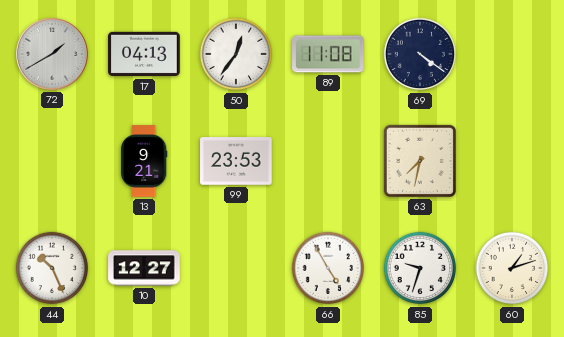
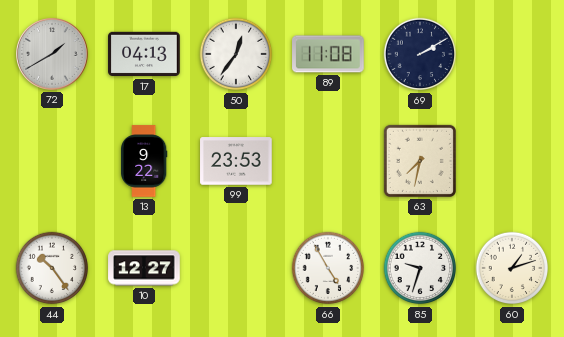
69: 4:21 -> 2:10 (420, 54)
13: 9:21 -> 9:22 (144, 161)
44: 10:26 -> 10:24 (52, 268)
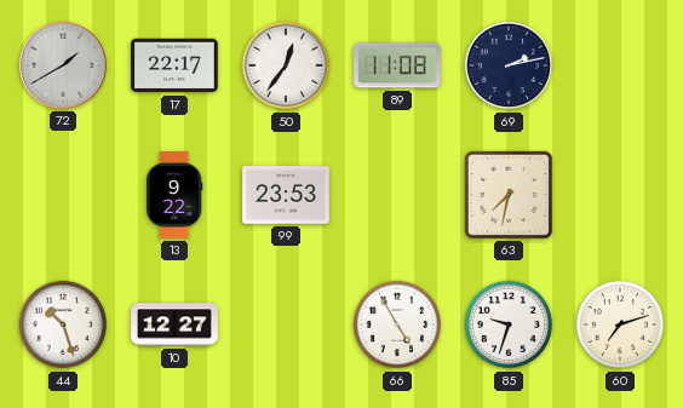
17: 04:13 -> 22:17 (174, 65)
69: 2:10 -> 2:13 (509, 65)
44: 10:24 -> 10:27 (63, 324)
60: 1:12 -> 7:12 (620, 324)
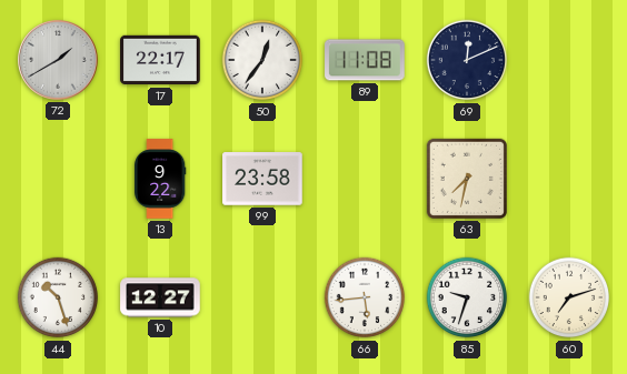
69: 2:13 -> 12:11 (467, 60)
99: 23:53 -> 23:58 (262, 179)
66: 4:55 -> 5:44 (365, 297)
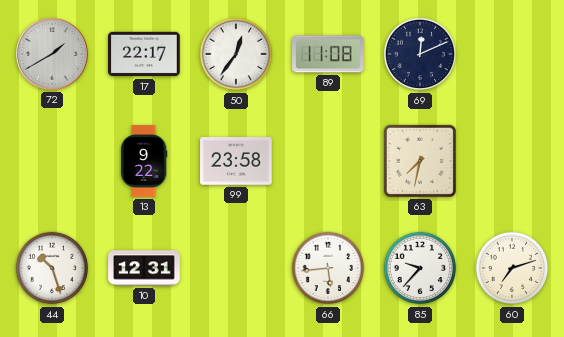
10: 12:27 -> 12:31 (144, 268)
85: 9:33 -> 9:37 (420, 268)
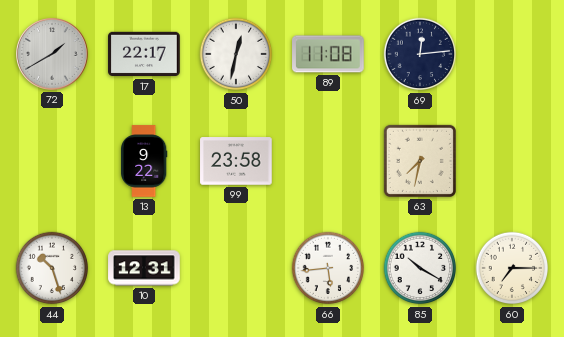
50: 12:36 -> 12:32 (236, 54)
69: 12:11 -> 12:14 (420, 54)
85: 9:37 -> 10:20 (420, 268)
60: 7:12 -> 7:15 (512, 268)
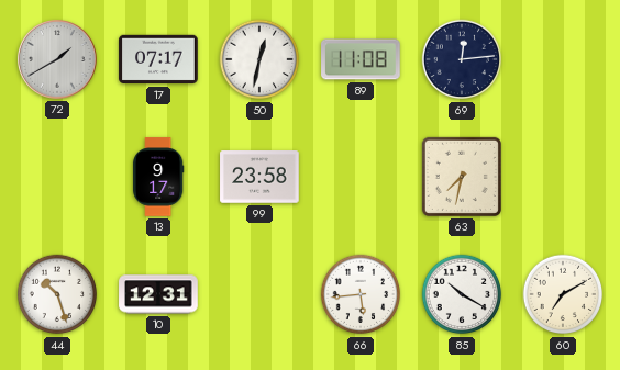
17: 22:17 -> 07:17 (158, 59)
13: 9:22 -> 9:17 (158, 177)
60: 7:15 -> 7:10 (563, 294)
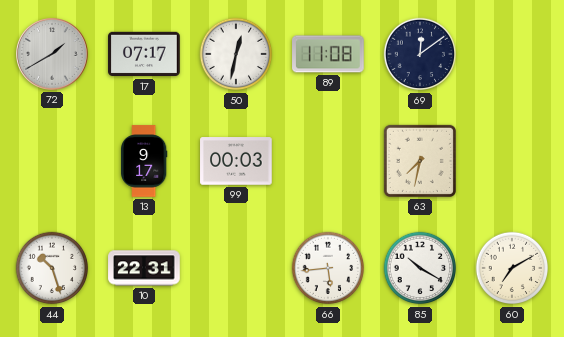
69: 12:14 -> 12:09 (420, 54)
99: 23:58 -> 00:03 (236, 161)
10: 12:31 -> 22:31 (144, 268)
